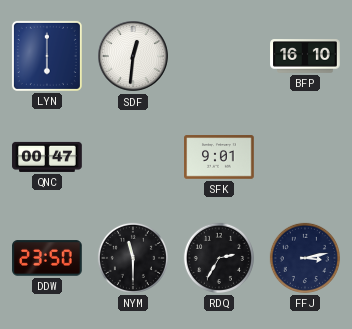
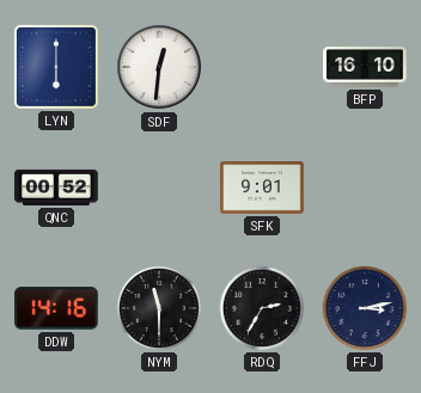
QNC: 00:47 -> 00:52 (56, 188)
DDW: 23:50 -> 14:16 (56, 308)
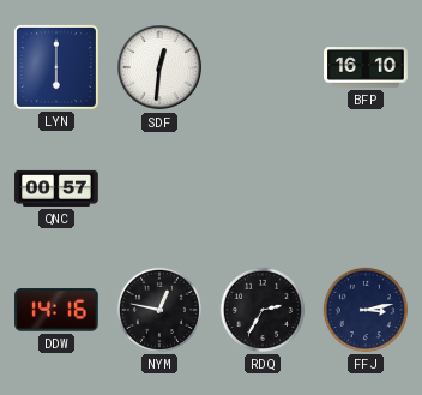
QNC: 00:52 -> 00:57 (56, 188)
SFK: 9:01 -> none (262, 188)
NYM: 11:30 -> 12:47 (159, 310)
